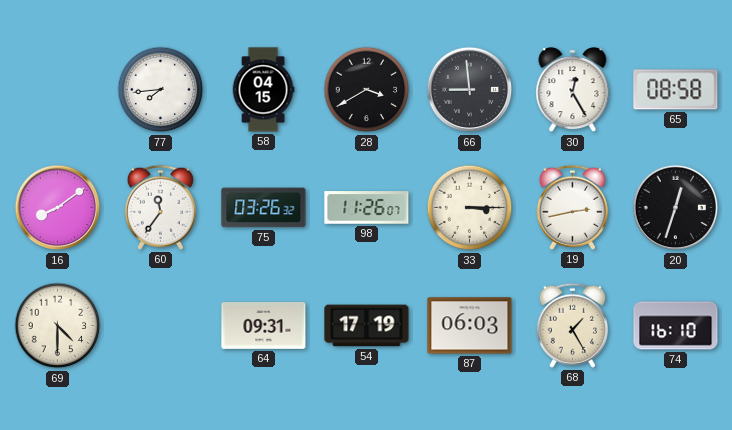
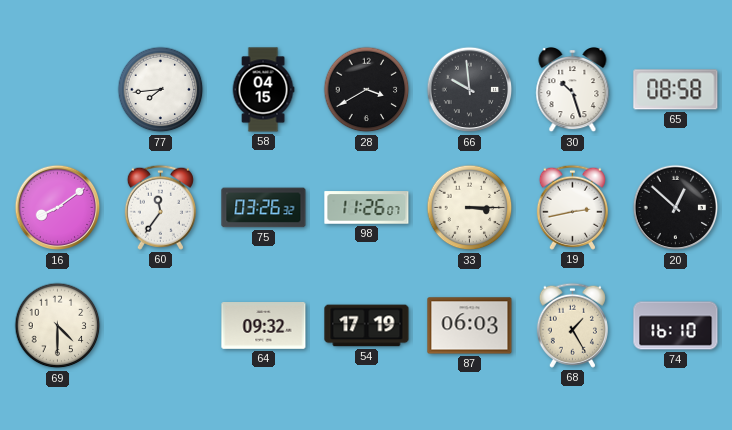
66: 8:59 -> 9:59 (470, 90)
30: 12:25 -> 10:27 (573, 91)
20: 12:33 -> 12:52 (676, 208)
64: 09:31 -> 09:32 (264, 326)
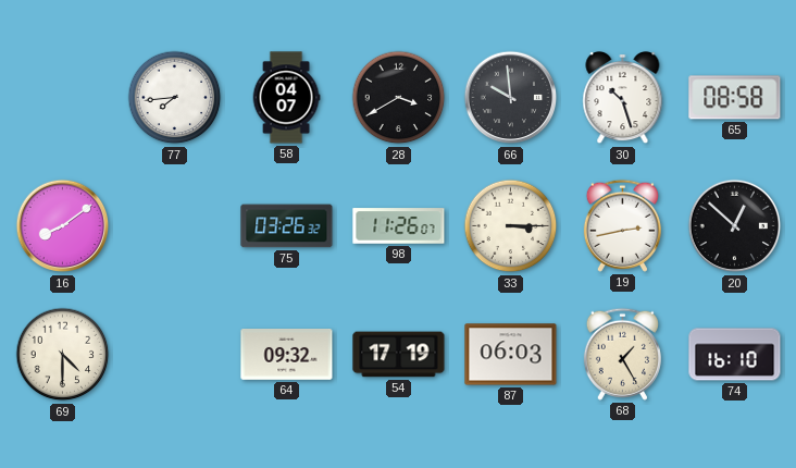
58: 04:15 -> 04:07 (286, 98)
60: 11:36 -> none (160, 207)
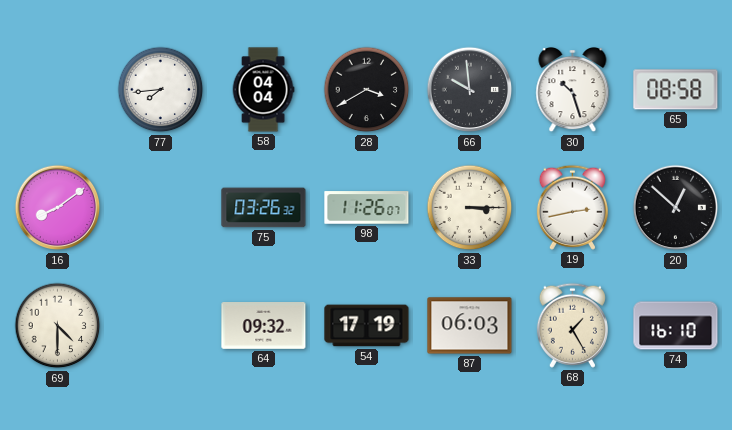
58: 04:07 -> 04:04 (263, 90)
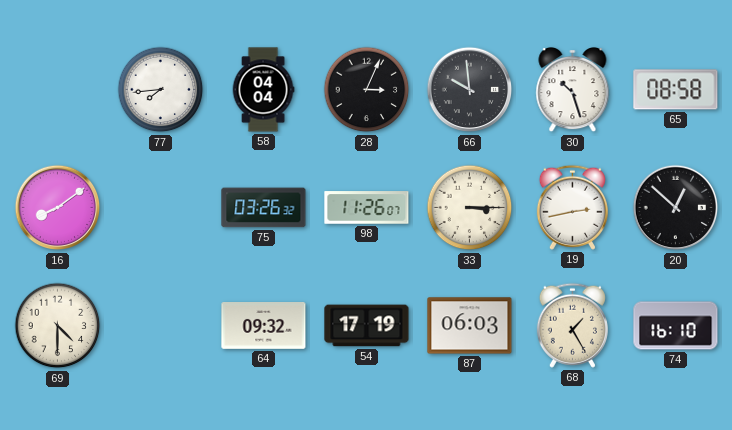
28: 3:40 -> 3:04 (367, 90)
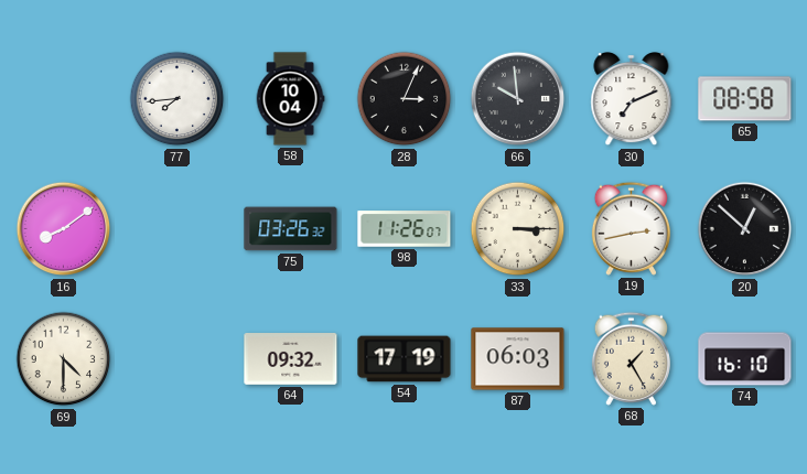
58: 04:04 -> 10:04 (290, 99)
30: 10:27 -> 7:11 (632, 100)
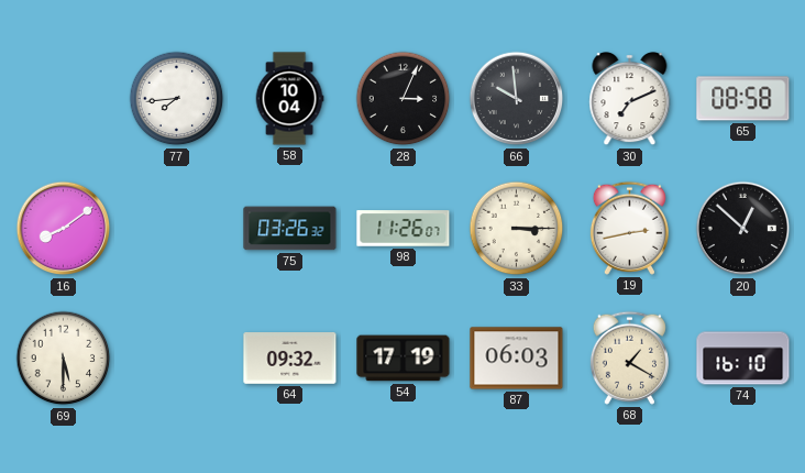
69: 4:30 -> 5:30 (64, 359)
68: 1:25 -> 1:20 (629, 358)
